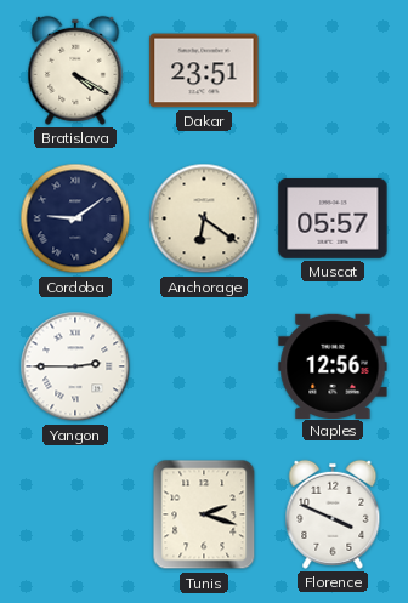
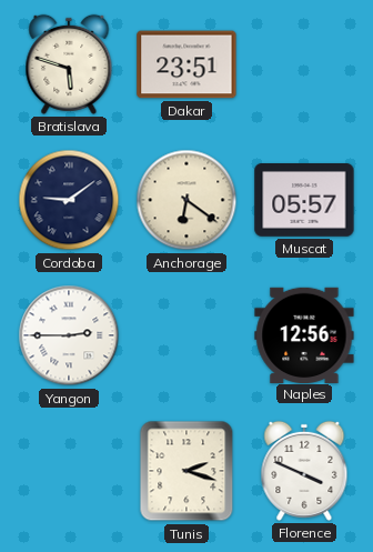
Bratislava: 4:20 -> 5:48 (69, 64)
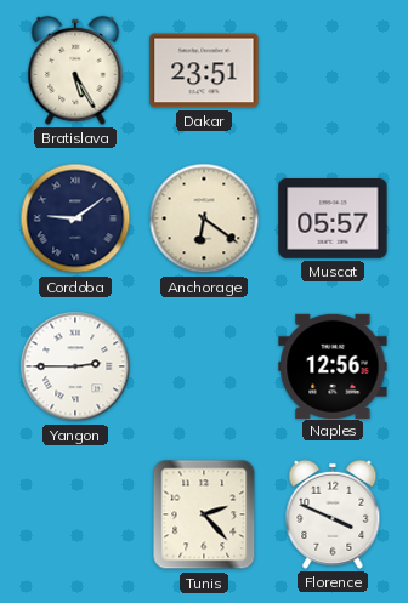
Bratislava: 5:48 -> 5:25 (75, 70)
Tunis: 2:18 -> 2:23 (204, 514)
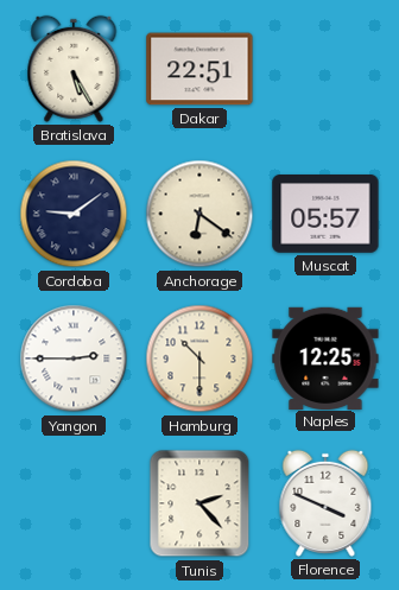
Dakar: 23:51 -> 22:51 (199, 69)
Hamburg: none -> 10:30 (199, 359)
Naples: 12:56 -> 12:25 (325, 357)
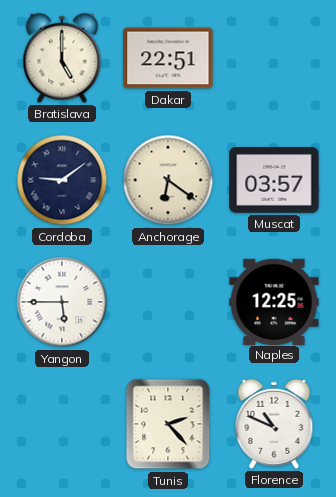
Bratislava: 5:25 -> 5:00 (62, 58)
Muscat: 05:57 -> 03:57 (274, 180)
Yangon: 2:45 -> 5:45 (62, 302)
Hamburg: 10:30 -> none (199, 359)
Florence: 3:49 -> 10:49 (274, 424)
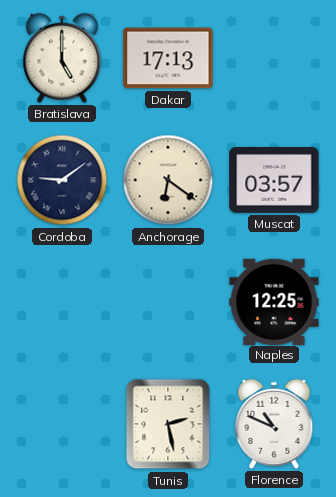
Dakar: 22:51 -> 17:13 (168, 58)
Yangon: 5:45 -> none (62, 302)
Tunis: 2:23 -> 2:28 (168, 424)
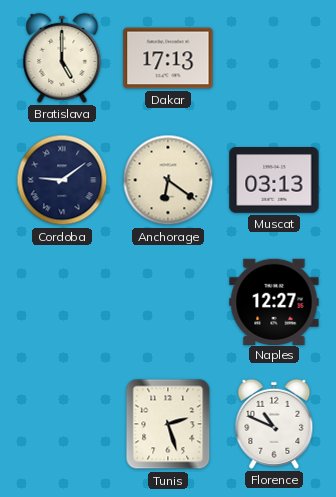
Muscat: 03:57 -> 03:13 (274, 180)
Naples: 12:25 -> 12:27 (274, 301)
Tunis: 2:28 -> 2:27 (168, 424)
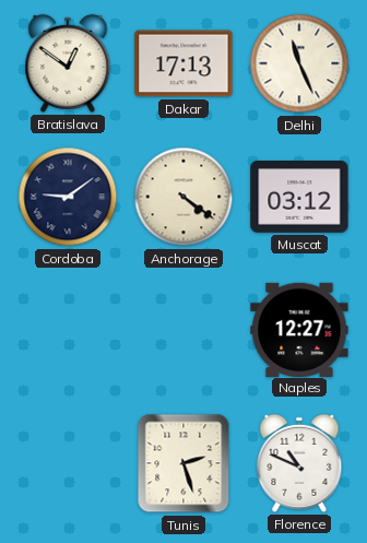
Bratislava: 5:00 -> 12:51 (68, 63)
Delhi: none -> 11:26 (299, 63)
Anchorage: 6:21 -> 4:21 (183, 197)
Muscat: 03:13 -> 03:12 (299, 197)
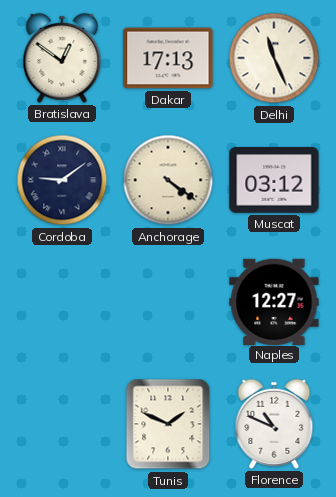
Tunis: 2:27 -> 1:49 (168, 424)
